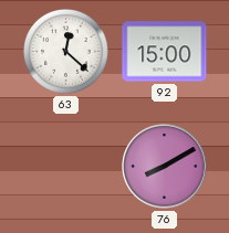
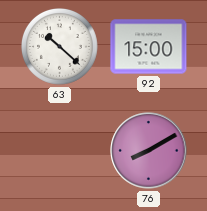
63: 12:22 -> 10:22 (60, 47)
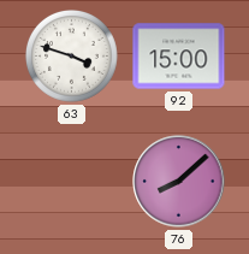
63: 10:22 -> 3:48 (72, 57)
76: 8:10 -> 8:08 (179, 182)
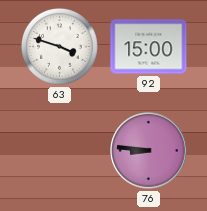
76: 8:08 -> 8:46 (149, 151)
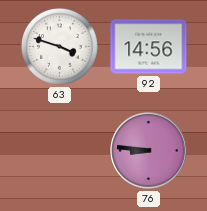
92: 15:00 -> 14:56 (149, 47)
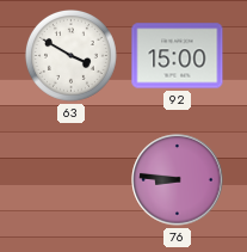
63: 3:48 -> 3:50 (72, 56)
92: 14:56 -> 15:00 (178, 56)
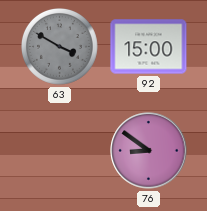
63 dial: white -> grey (60, 47)
76: 8:46 -> 8:51 (149, 151)
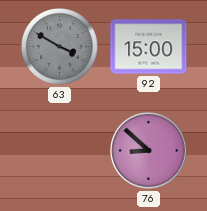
76: 8:51 -> 8:52 (149, 151)
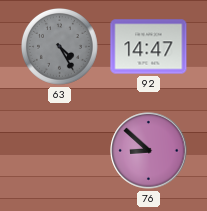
63: 3:50 -> 4:25 (60, 47)
92: 15:00 -> 14:47 (149, 47)
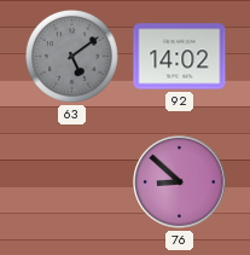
63: 4:25 -> 5:09 (72, 57)
92: 14:47 -> 14:02 (180, 57)
